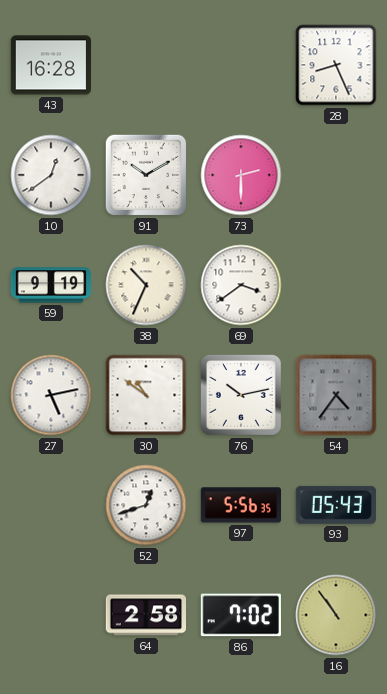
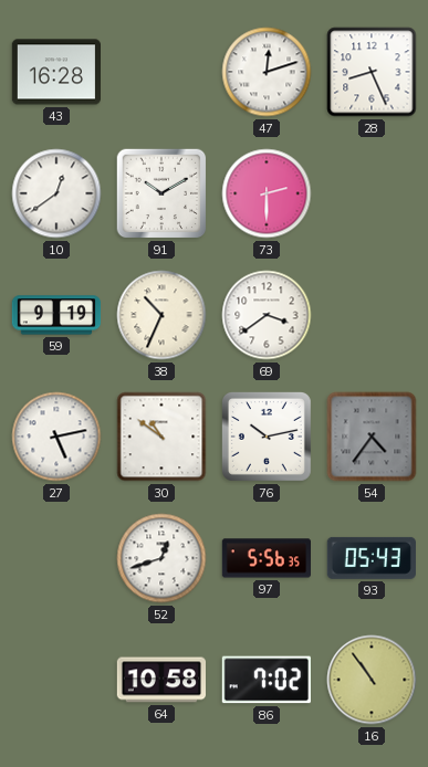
47: none -> 12:12 (267, 72)
64: 2:58 -> 10:58 (160, 680)
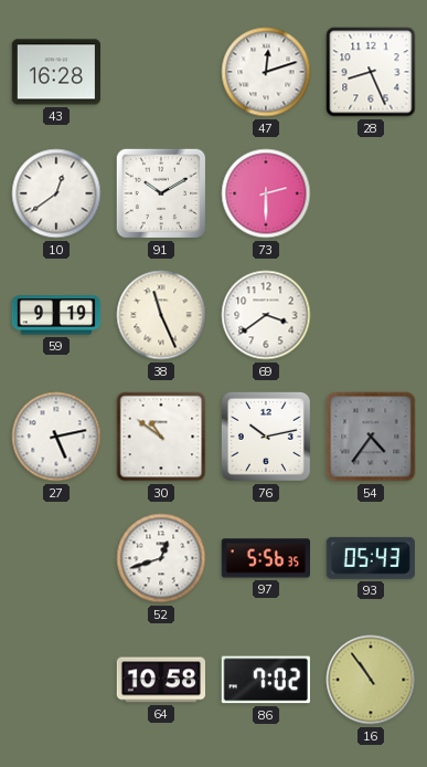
38: 10:34 -> 11:26 (161, 315)
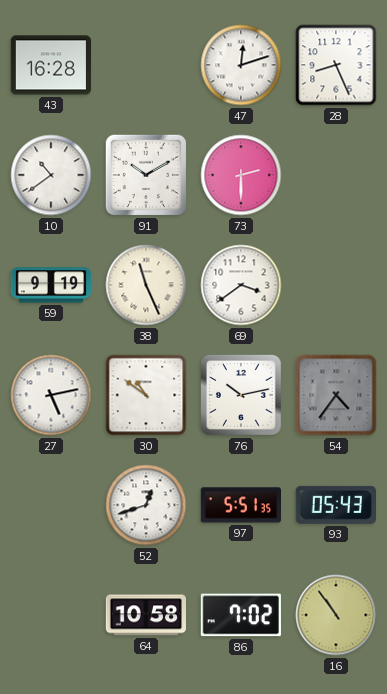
10: 12:39 -> 10:39 (51, 175)
97: 5:56 -> 5:51 (240, 505)
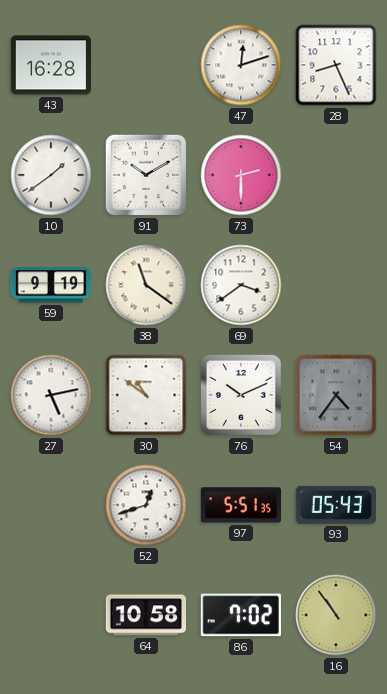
10: 10:39 -> 1:39 (51, 175)
38: 11:26 -> 11:21 (146, 285)
76: 10:13 -> 10:11 (241, 395)
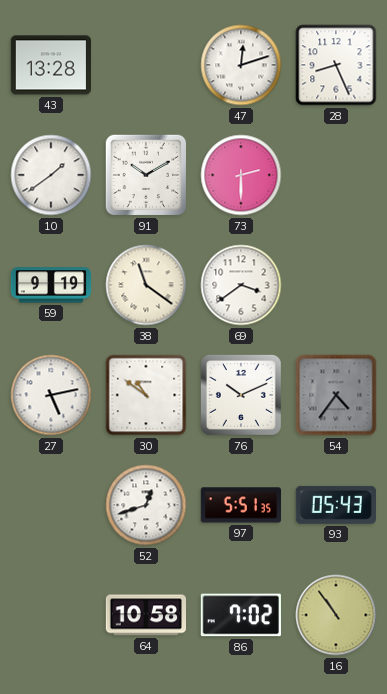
43: 16:28 -> 13:28 (50, 65)
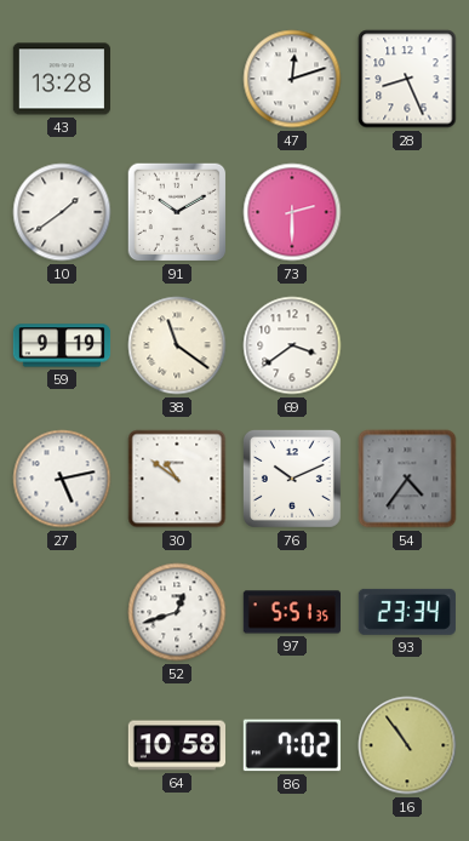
93: 05:43 -> 23:34 (407, 612)
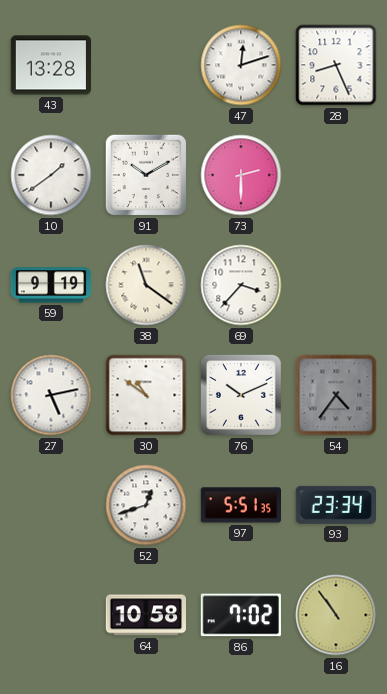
69: 3:39 -> 3:37 (241, 285)
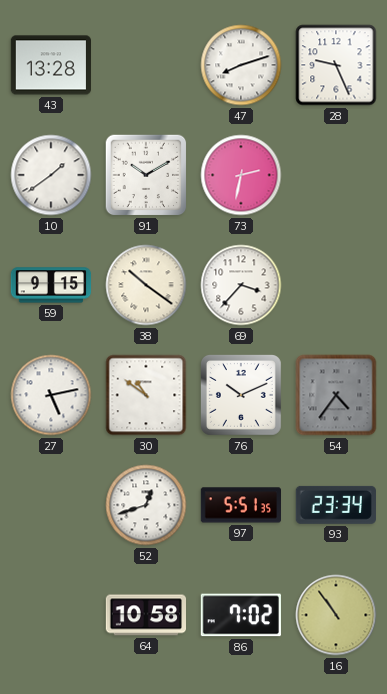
47: 12:12 -> 8:12 (241, 65)
28: 8:26 -> 9:26 (336, 65)
73: 2:30 -> 2:32 (241, 175)
59: 9:19 -> 9:15 (51, 285)
38: 11:21 -> 10:21 (146, 285)
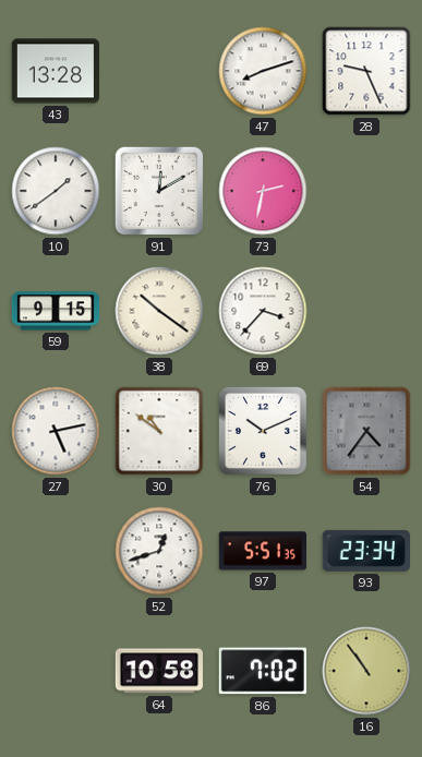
91: 10:10 -> 12:10 (159, 191)
